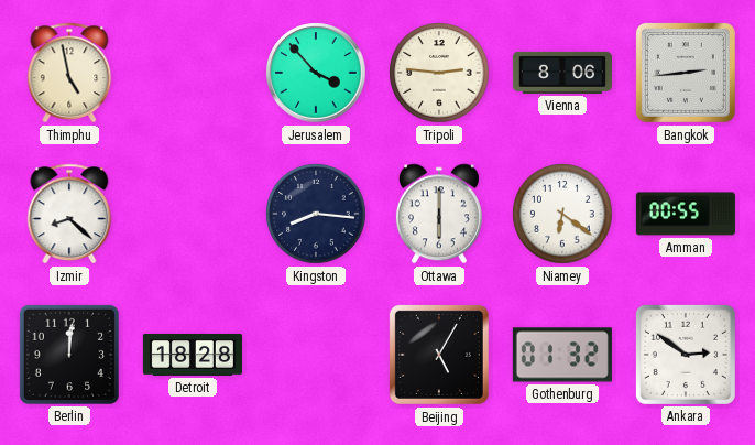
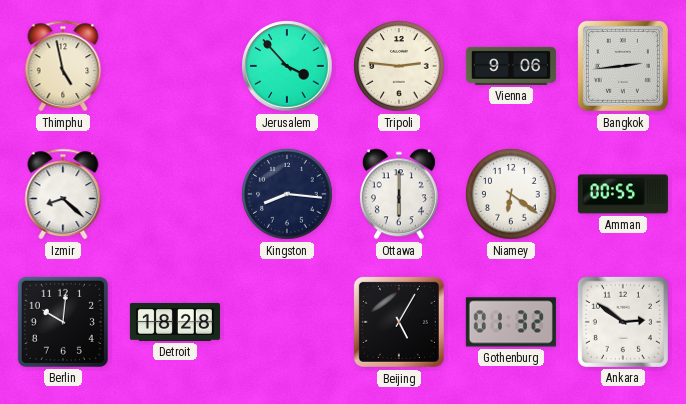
Vienna: 8:06 -> 9:06 (511, 66)
Berlin: 12:01 -> 10:01 (63, 322)
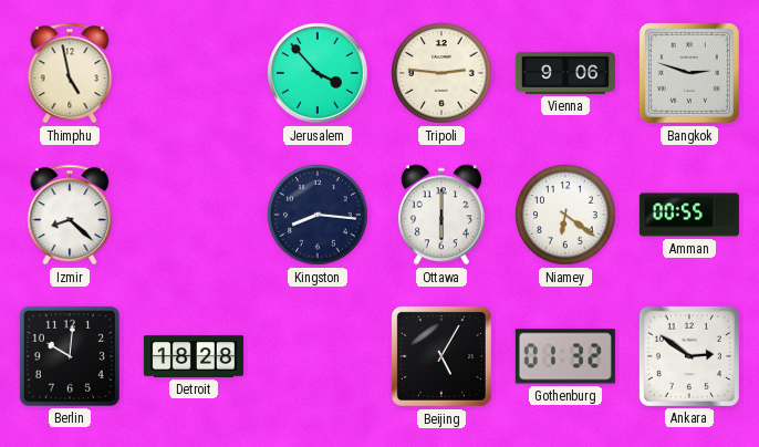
Bangkok: 2:44 -> 2:48 (689, 73)
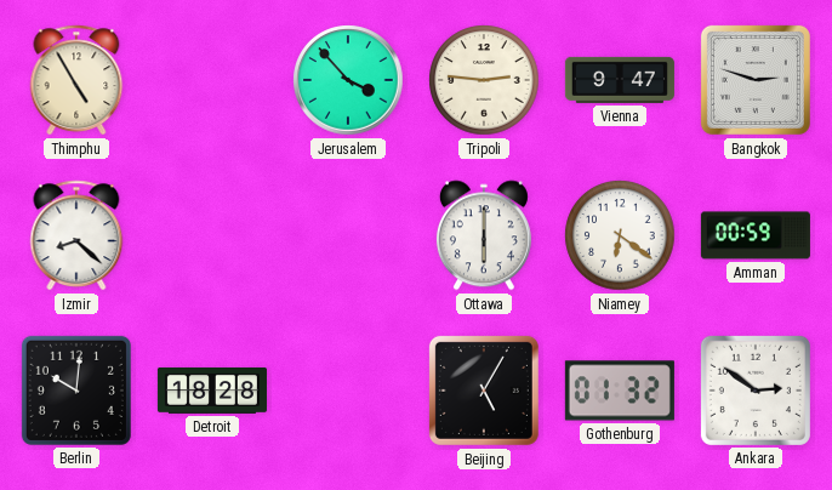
Thimphu: 4:58 -> 4:55 (76, 80)
Vienna: 9:06 -> 9:47 (620, 80)
Kingston: 8:16 -> none (318, 215)
Amman: 00:55 -> 00:59 (756, 235)
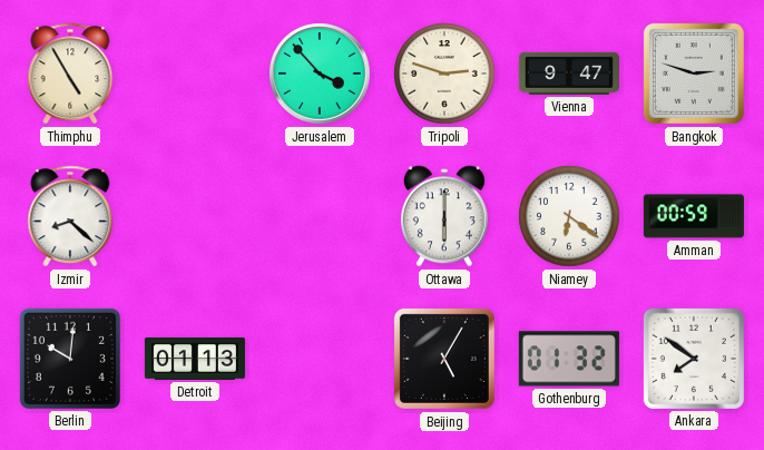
Tripoli: 2:46 -> 2:48 (444, 74)
Detroit: 18:28 -> 01:13 (195, 359)
Ankara: 2:51 -> 7:51 (694, 359)
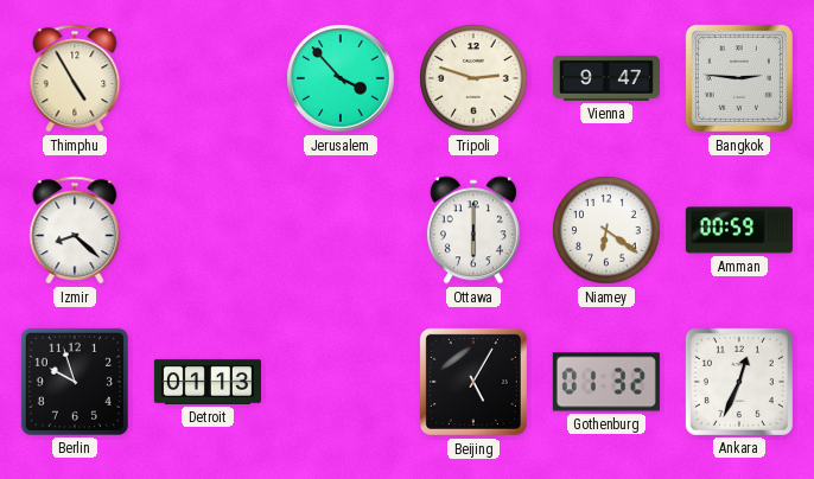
Bangkok: 2:48 -> 2:46 (739, 78)
Berlin: 10:01 -> 9:57 (75, 382)
Ankara: 7:51 -> 12:34 (739, 382)
